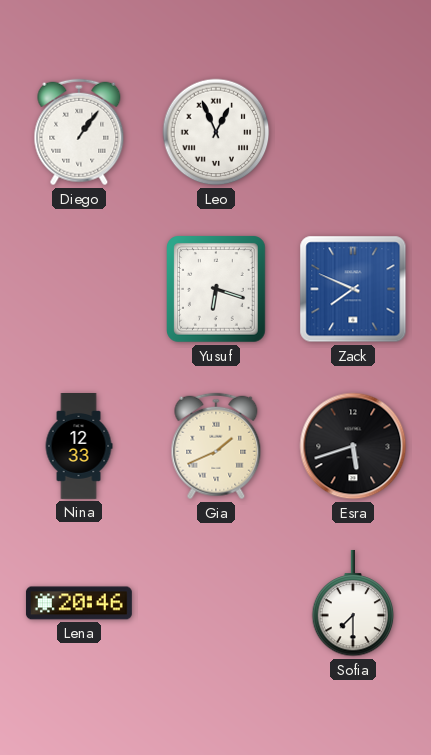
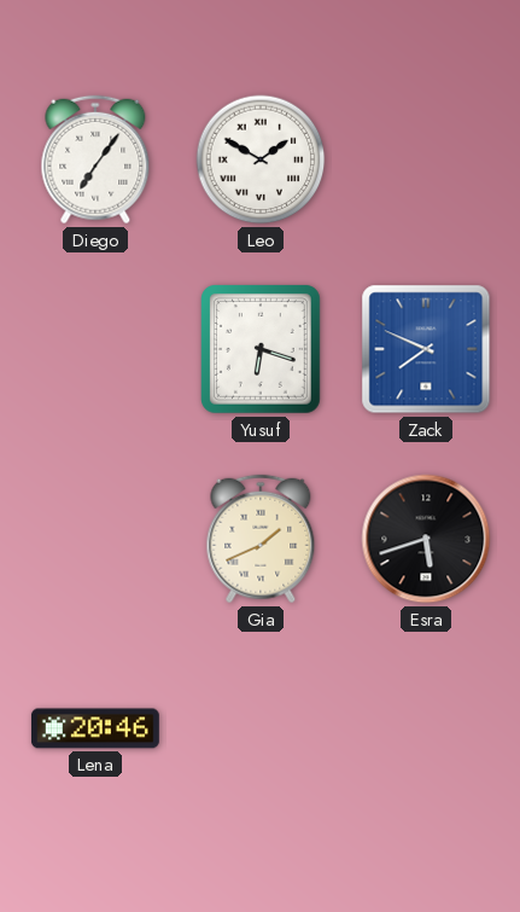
Diego: 1:06 -> 7:06 (95, 159)
Leo: 12:56 -> 1:50 (261, 159)
Nina: 12:33 -> none (79, 447)
Sofia: 7:30 -> none (353, 603)
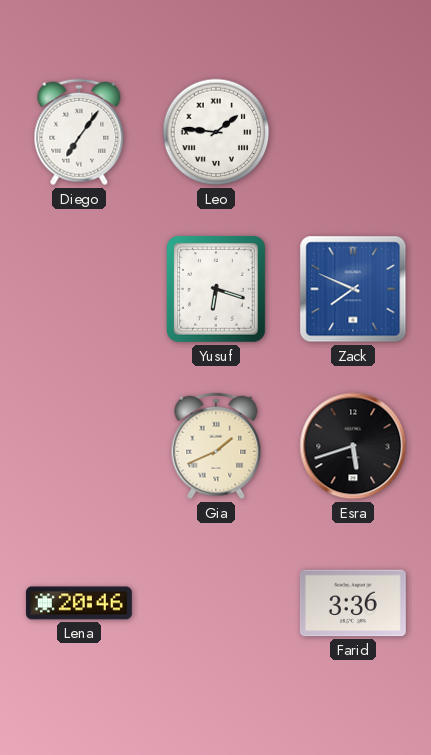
Leo: 1:50 -> 1:46 (216, 132)
Farid: none -> 3:36 (353, 603)
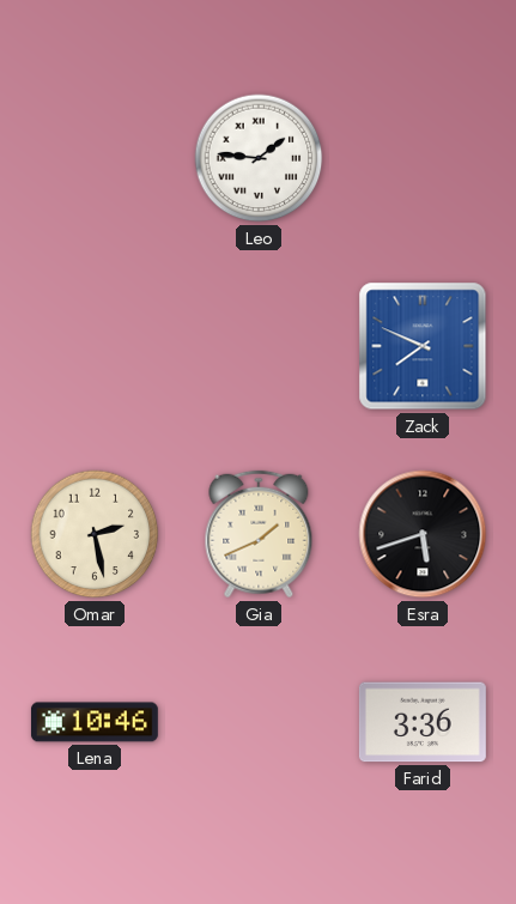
Diego: 7:06 -> none (79, 132)
Yusuf: 6:18 -> none (217, 290)
Omar: none -> 2:28 (95, 534)
Lena: 20:46 -> 10:46 (95, 722)
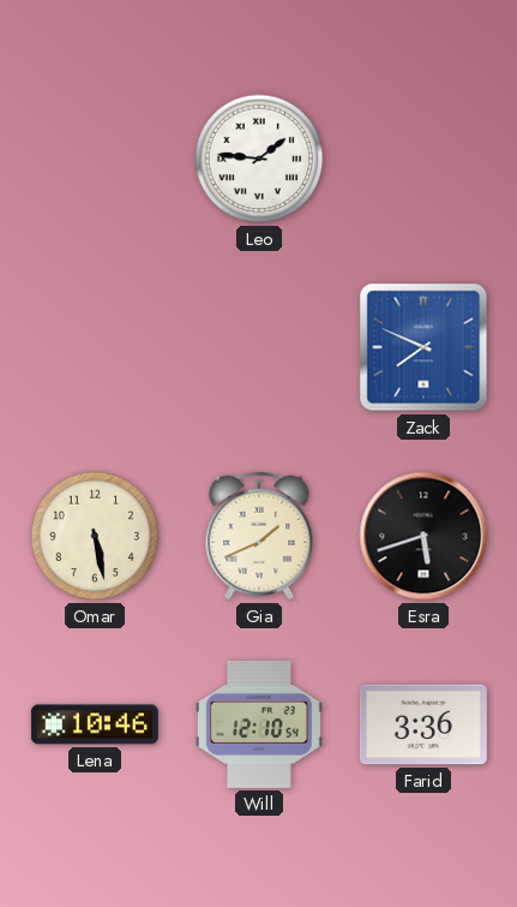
Omar: 2:28 -> 5:28 (95, 536)
Will: none -> 12:10 (259, 724)
